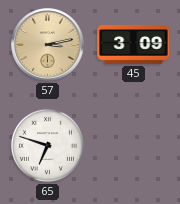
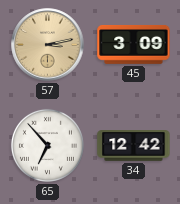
65: 6:48 -> 6:53 (47, 145)
34: none -> 12:42 (134, 146)
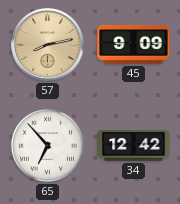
57: 3:13 -> 8:13 (48, 45)
45: 3:09 -> 9:09 (134, 44)
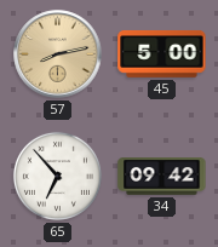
45: 9:09 -> 5:00 (162, 53)
34: 12:42 -> 09:42 (162, 177)
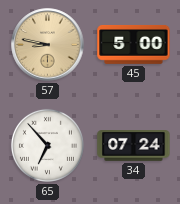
57: 8:13 -> 8:47 (48, 45)
34: 09:42 -> 07:24 (134, 146)
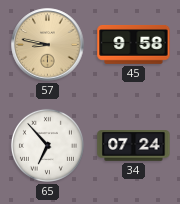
45: 5:00 -> 9:58 (134, 44)
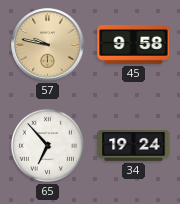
57: 8:47 -> 9:47 (48, 45)
34: 07:24 -> 19:24 (134, 146)
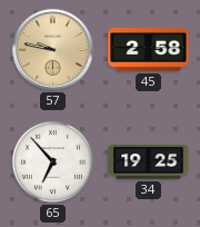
45: 9:58 -> 2:58 (149, 49)
34: 19:24 -> 19:25 (149, 162)
